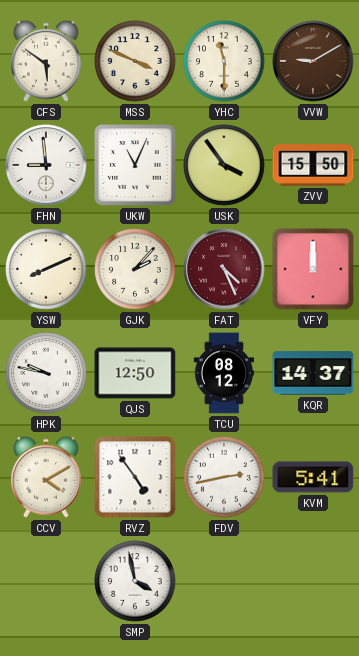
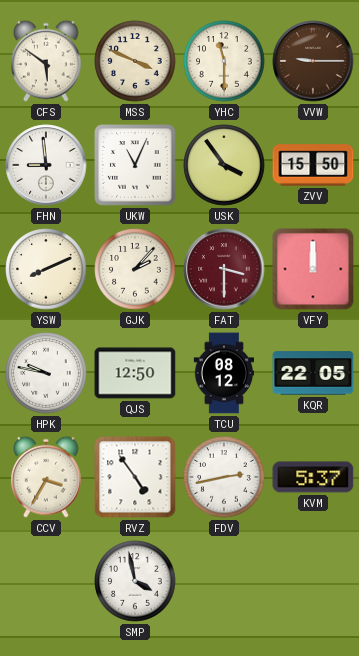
VVW: 9:10 -> 9:15 (313, 61)
FAT: 4:26 -> 3:30 (224, 269)
KQR: 14:37 -> 22:05 (313, 373)
CCV: 4:10 -> 3:35 (47, 477)
KVM: 5:41 -> 5:37 (313, 477)
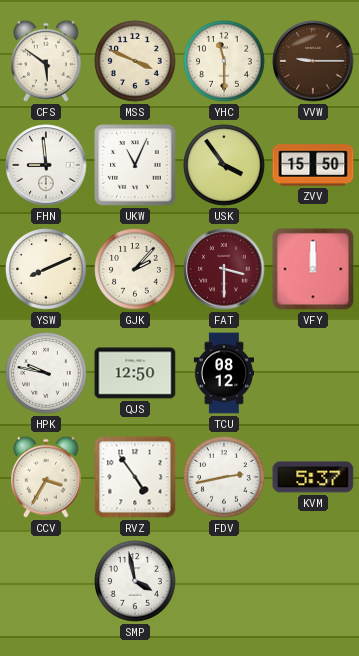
KQR: 22:05 -> none (313, 373)
